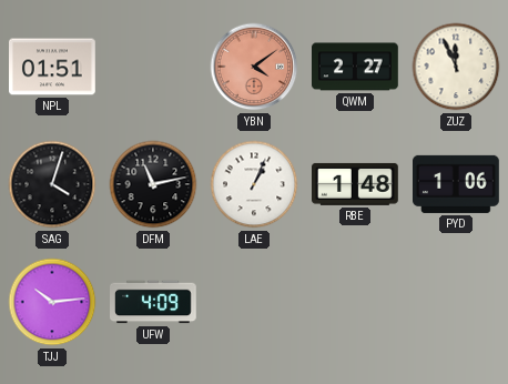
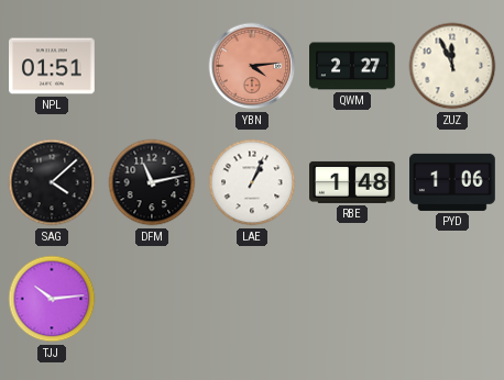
YBN: 4:09 -> 4:14 (252, 66)
SAG: 4:03 -> 4:08 (52, 182)
UFW: 4:09 -> none (154, 302)
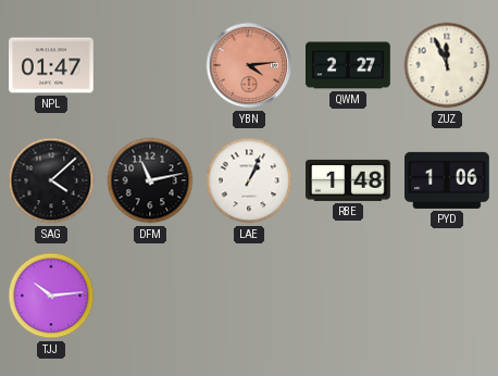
NPL: 01:51 -> 01:47 (52, 65)
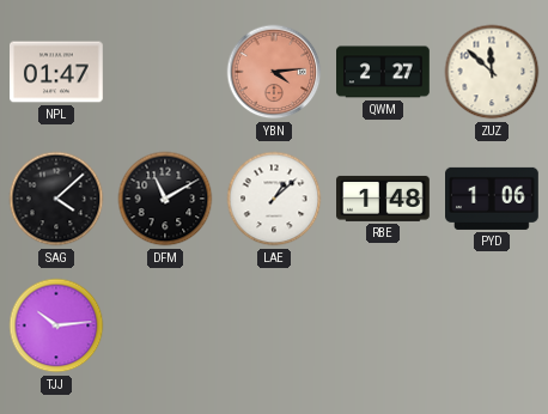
ZUZ: 11:56 -> 11:52 (492, 72)
DFM: 11:13 -> 11:10 (165, 199)
LAE: 1:04 -> 1:08 (274, 199)
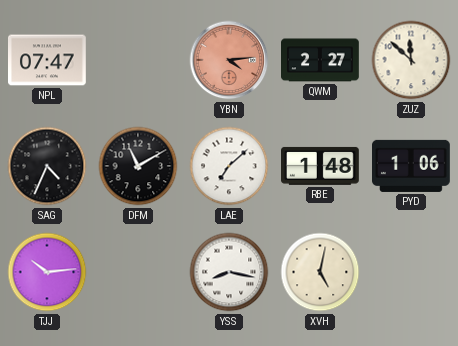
NPL: 01:47 -> 07:47 (48, 60)
SAG: 4:08 -> 4:34 (47, 166)
LAE: 1:08 -> 7:08 (229, 166)
YSS: none -> 8:17 (229, 272)
XVH: none -> 5:02 (320, 272)
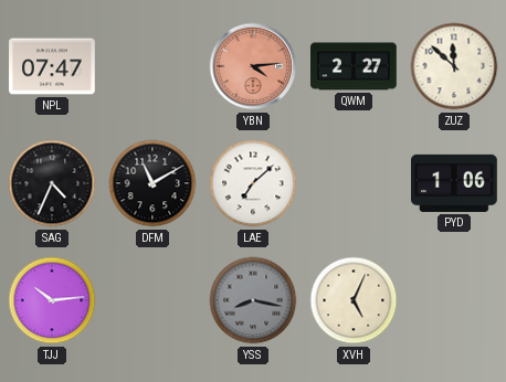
RBE: 1:48 -> none (321, 166)
YSS dial: white -> grey (253, 300)
XVH: 5:02 -> 5:04 (354, 300)
